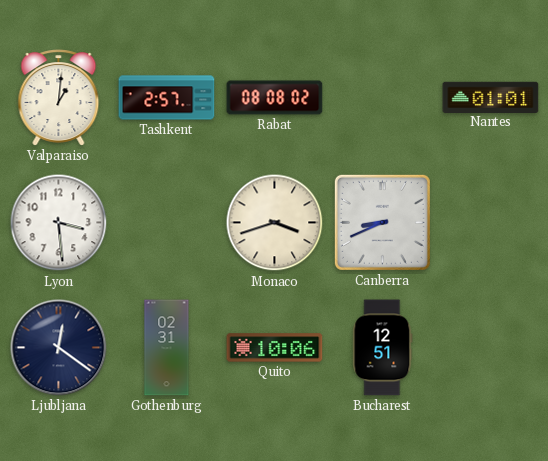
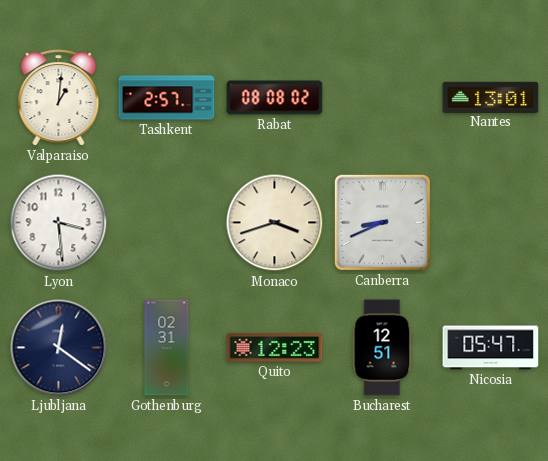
Nantes: 01:01 -> 13:01 (491, 97)
Quito: 10:06 -> 12:23 (275, 348)
Nicosia: none -> 05:47 (491, 348)
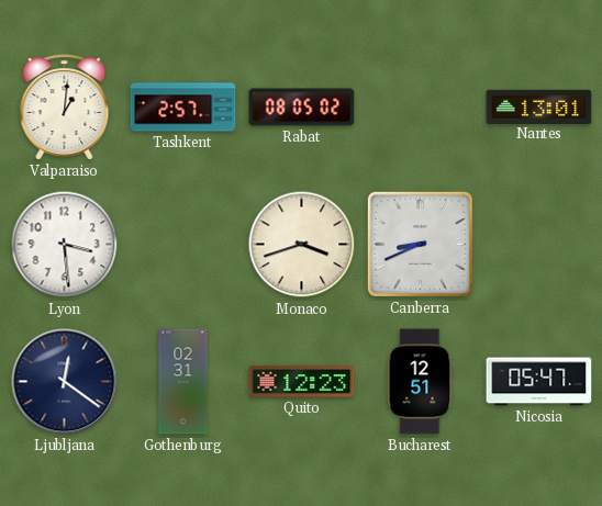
Rabat: 08:08 -> 08:05 (302, 108)
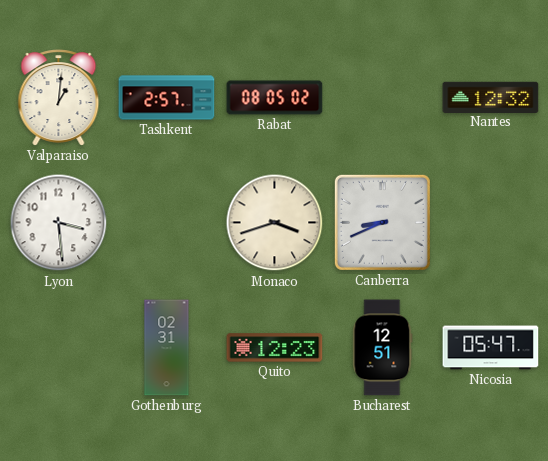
Nantes: 13:01 -> 12:32 (491, 97)
Ljubljana: 12:21 -> none (65, 382)
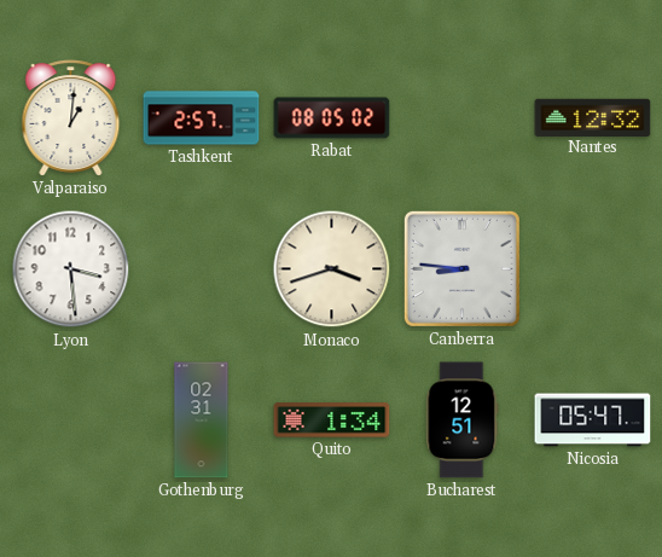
Canberra: 8:41 -> 8:46 (461, 268)
Quito: 12:23 -> 1:34 (332, 420)
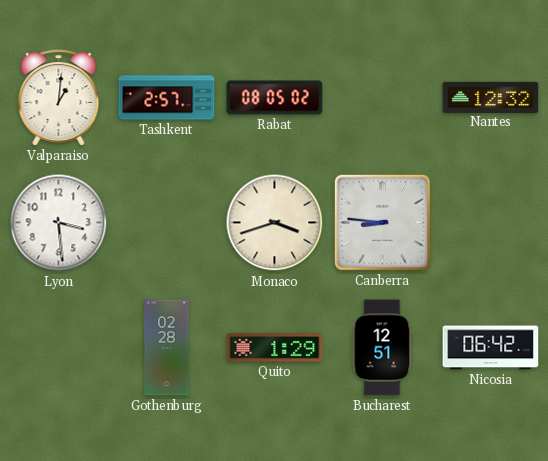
Gothenburg: 02:31 -> 02:28 (167, 348)
Quito: 1:34 -> 1:29 (275, 348)
Nicosia: 05:47 -> 06:42 (491, 348)
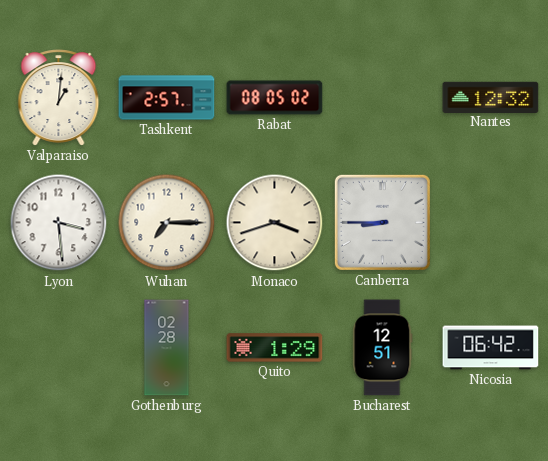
Wuhan: none -> 7:15 (167, 223)
Canberra: 8:46 -> 8:45 (382, 222)
